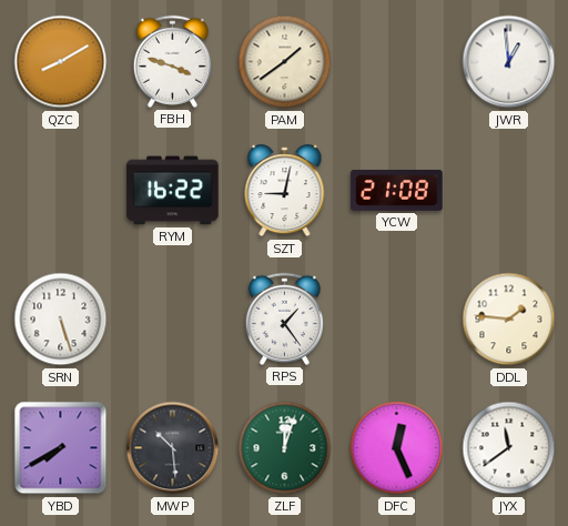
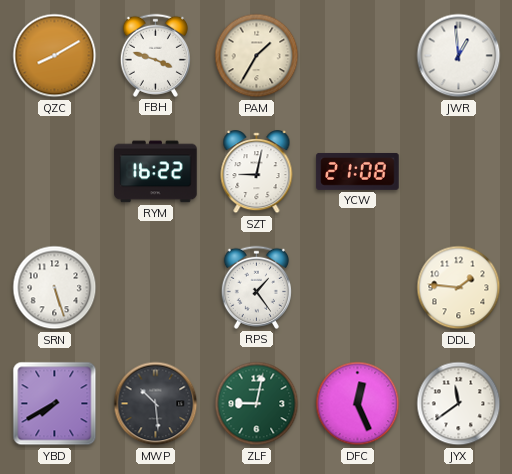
PAM: 1:39 -> 1:35 (257, 56)
ZLF: 12:03 -> 9:02 (257, 404)
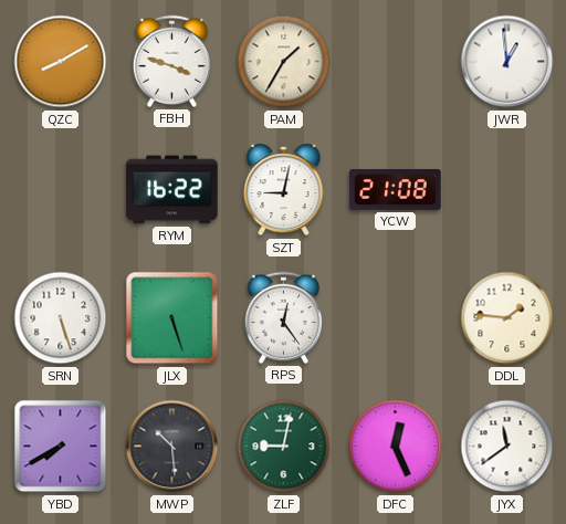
JLX: none -> 5:27 (172, 318)
RPS: 1:24 -> 12:24 (283, 317)
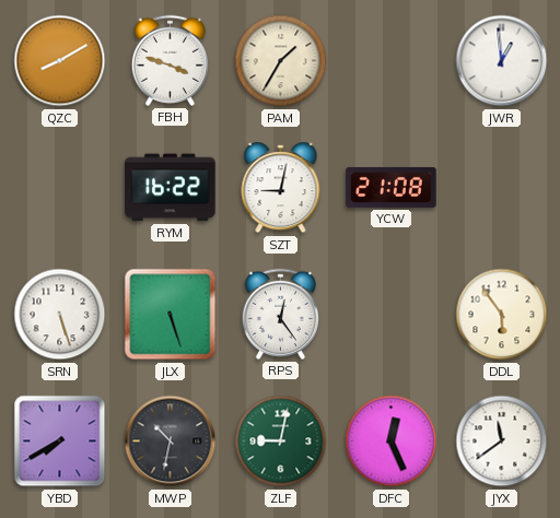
DDL: 1:46 -> 5:54 (502, 315)
MWP: 10:29 -> 10:32 (171, 442)
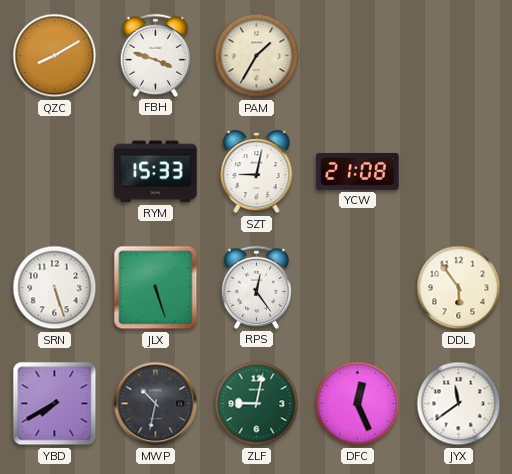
JWR: 12:59 -> none (502, 61)
RYM: 16:22 -> 15:33 (156, 172)
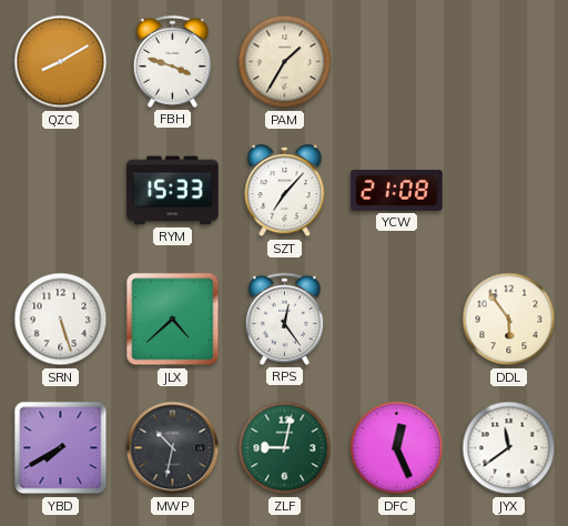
SZT: 9:02 -> 7:07 (285, 191)
JLX: 5:27 -> 4:38 (173, 320)
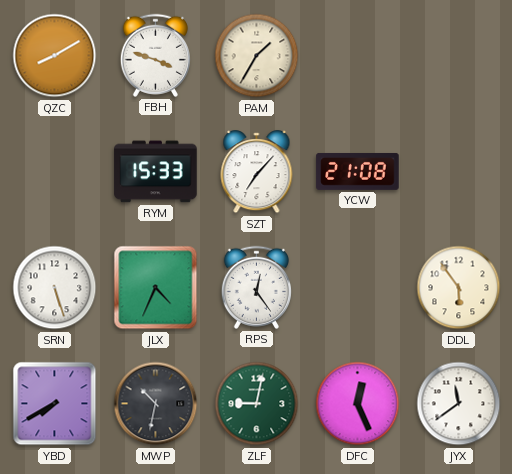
JLX: 4:38 -> 4:34 (156, 288)
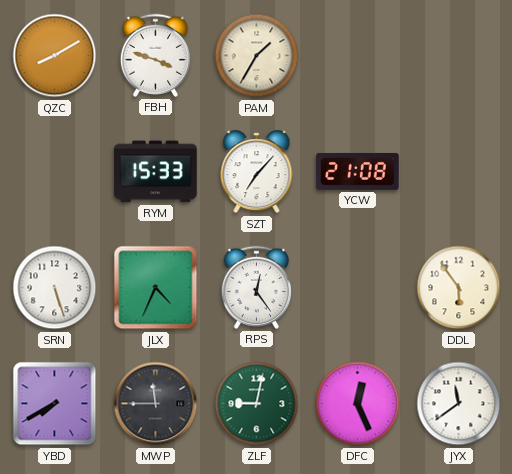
MWP: 10:32 -> 11:45 (156, 404)
